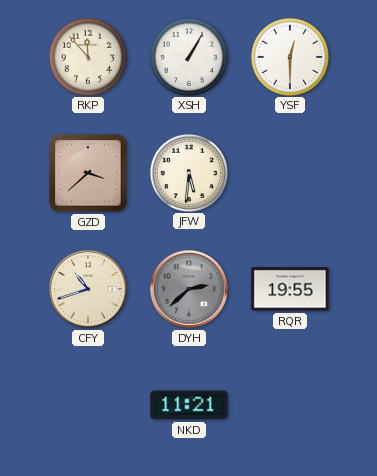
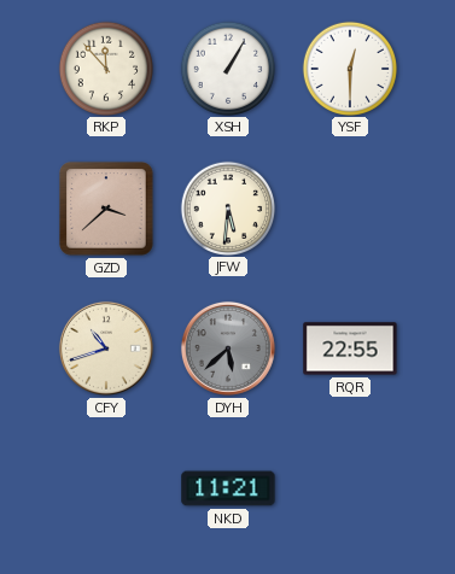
DYH: 2:38 -> 5:38 (228, 348)
RQR: 19:55 -> 22:55 (350, 348)
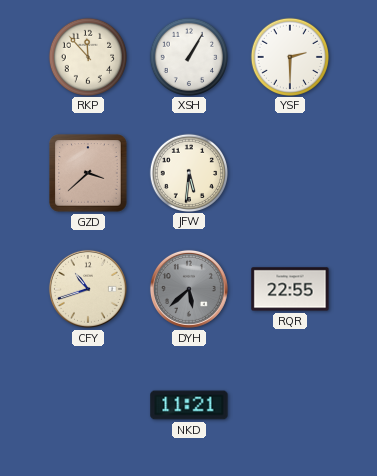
YSF: 12:30 -> 2:30 (289, 56)
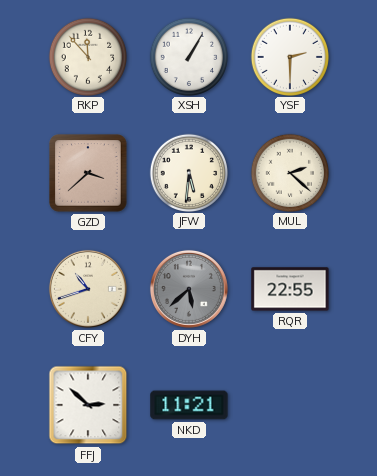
MUL: none -> 2:22 (289, 172)
FFJ: none -> 2:52 (88, 405)
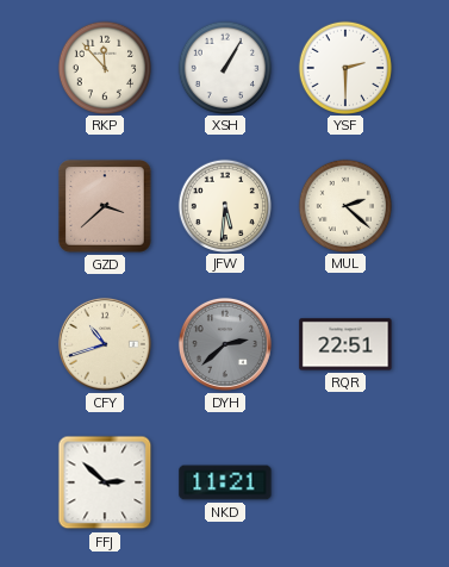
DYH: 5:38 -> 2:38 (225, 344)
RQR: 22:55 -> 22:51 (345, 344)
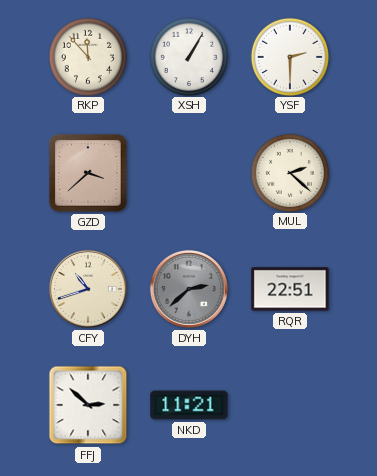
JFW: 5:31 -> none (224, 205)
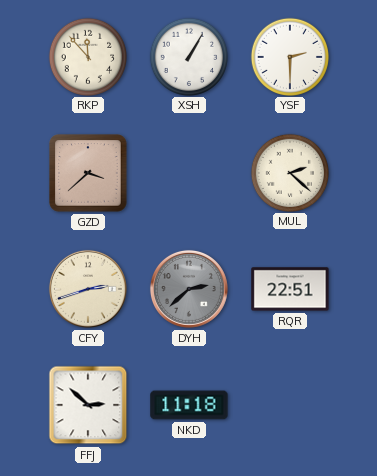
CFY: 10:42 -> 2:42 (88, 289)
NKD: 11:21 -> 11:18 (189, 405)
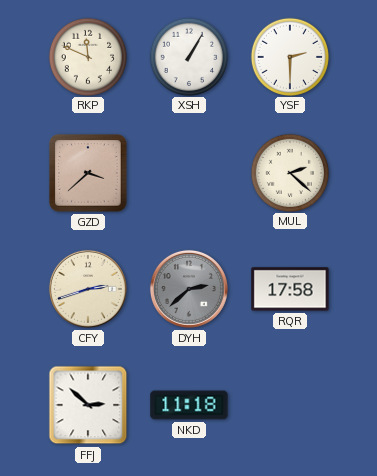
RKP: 11:53 -> 11:49 (87, 56)
RQR: 22:51 -> 17:58 (290, 289)
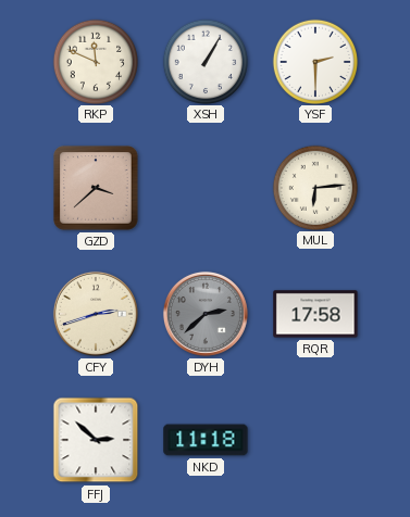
MUL: 2:22 -> 6:14 (314, 187)
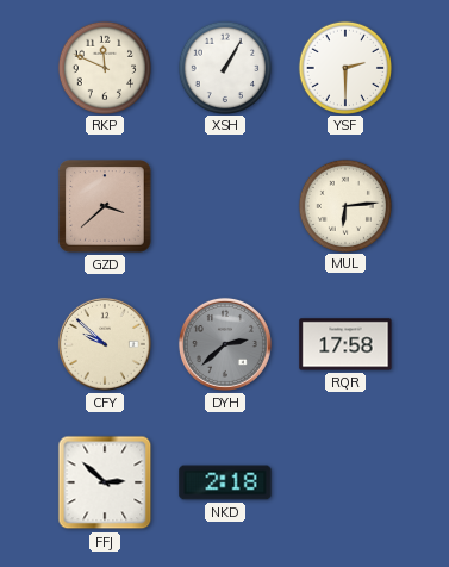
CFY: 2:42 -> 9:52 (105, 344)
NKD: 11:18 -> 2:18 (225, 482)
